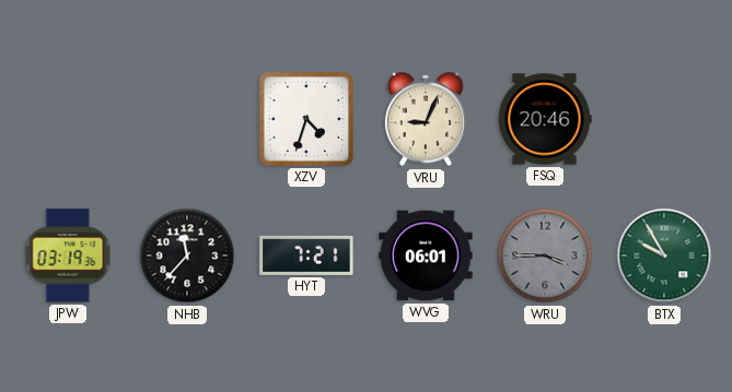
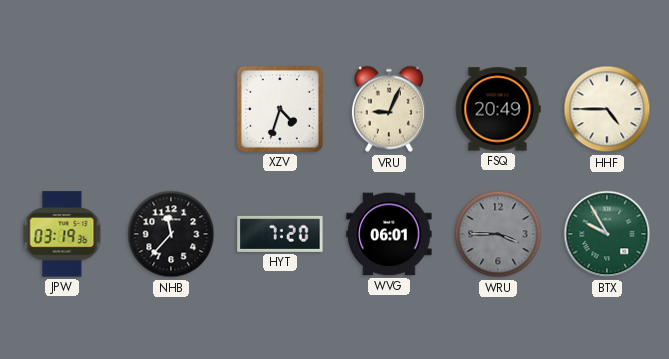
FSQ: 20:46 -> 20:49 (498, 109)
HHF: none -> 4:45 (607, 109)
HYT: 7:21 -> 7:20 (280, 234)
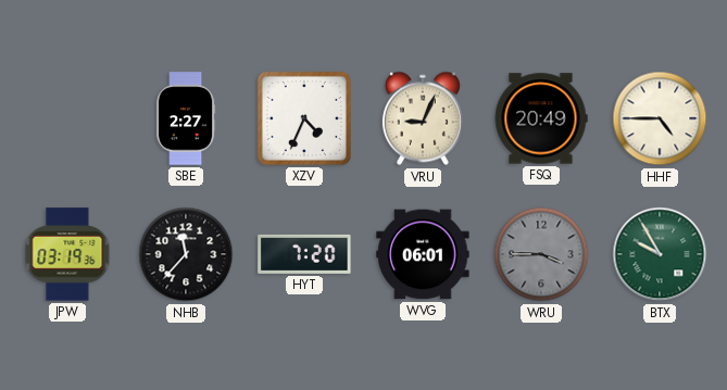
SBE: none -> 2:27 (186, 118)
XZV: 4:33 -> 4:34 (304, 118)
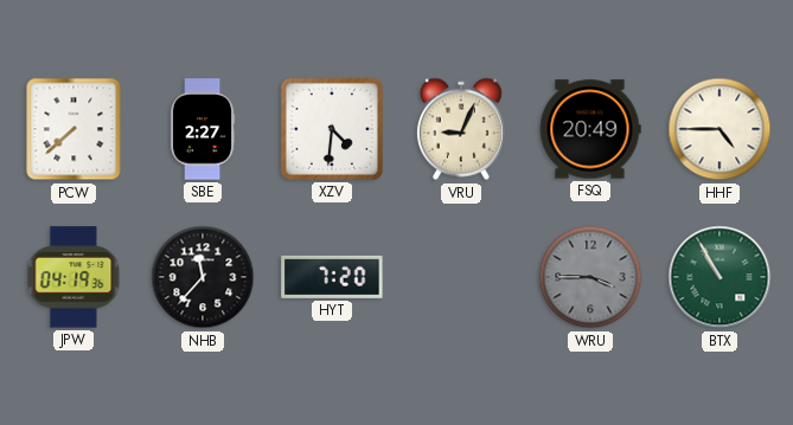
PCW: none -> 7:38 (73, 129)
XZV: 4:34 -> 4:31 (332, 129)
JPW: 03:19 -> 04:19 (73, 277)
WVG: 06:01 -> none (423, 254)
BTX: 9:55 -> 10:55 (720, 277)
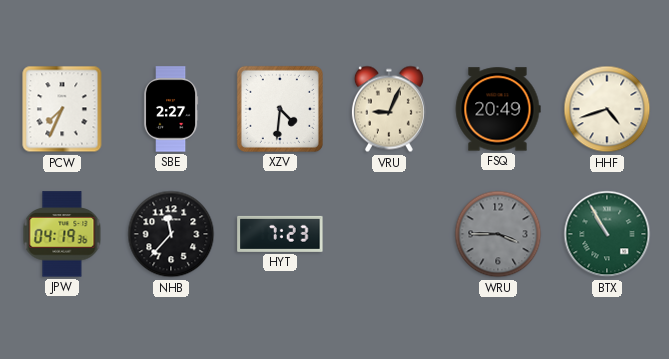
PCW: 7:38 -> 7:34 (62, 109)
HHF: 4:45 -> 4:42 (607, 109)
HYT: 7:20 -> 7:23 (280, 234)
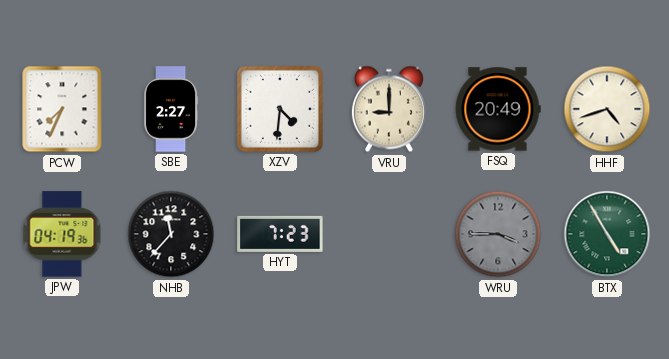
VRU: 9:04 -> 9:00 (389, 109)
BTX: 10:55 -> 4:55 (607, 234)
